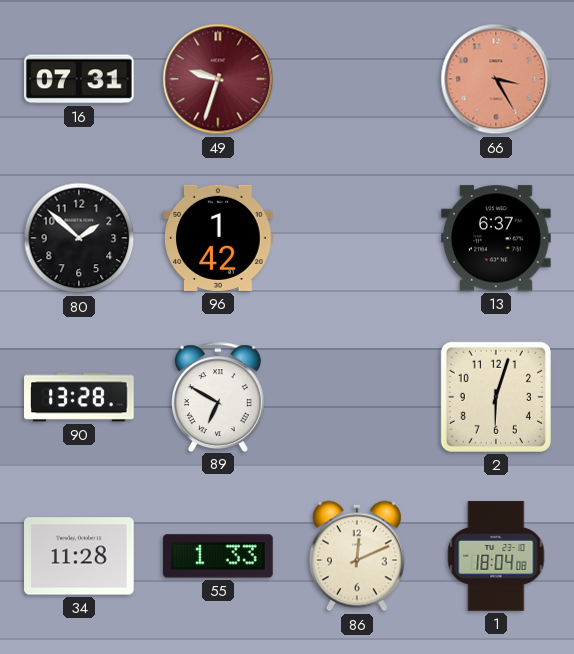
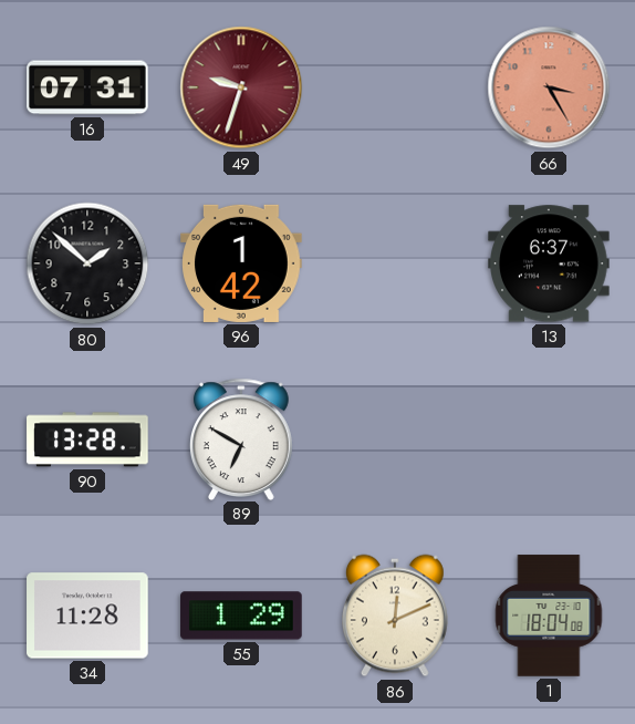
2: 6:03 -> none (496, 397)
55: 1:33 -> 1:29 (241, 616)
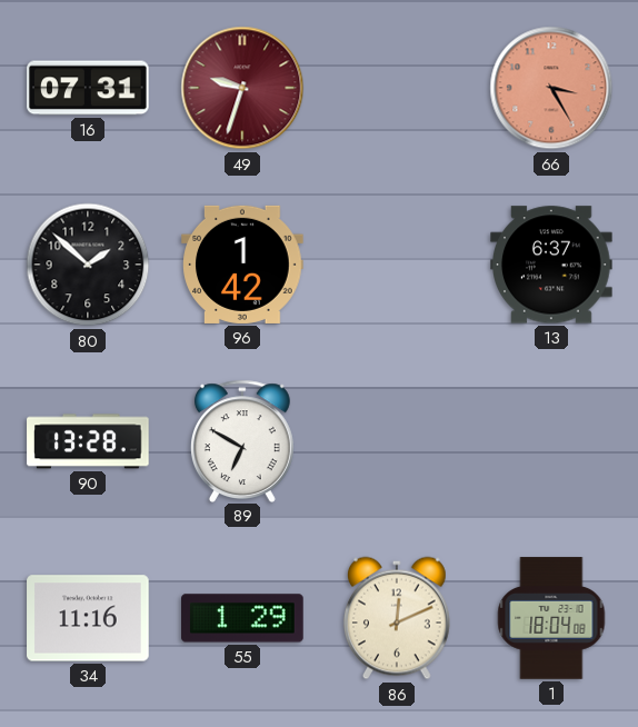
34: 11:28 -> 11:16 (88, 618)
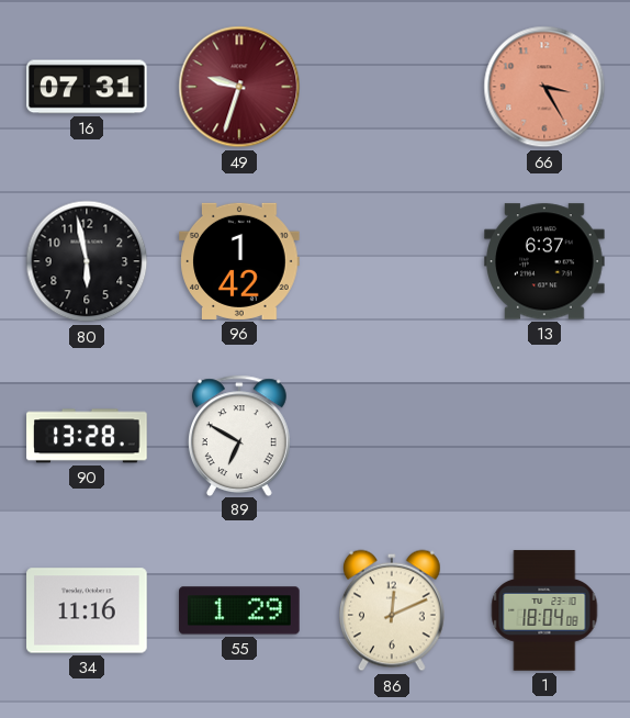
80: 1:52 -> 5:58 (87, 261)
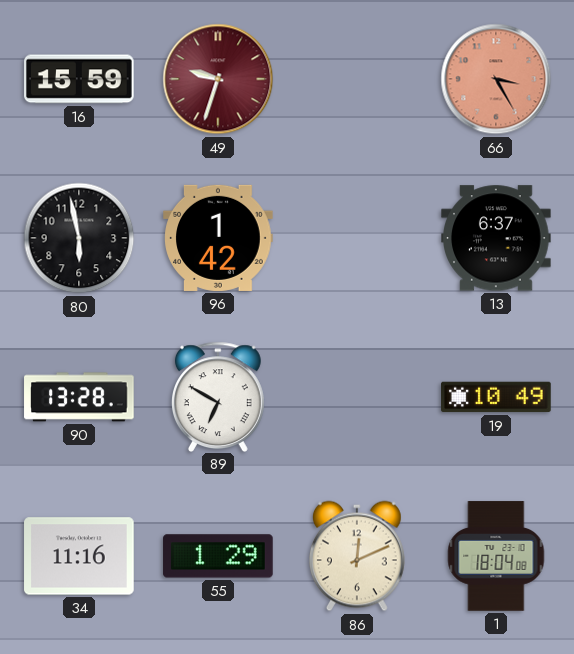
16: 07:31 -> 15:59 (79, 79)
19: none -> 10:49 (496, 397)
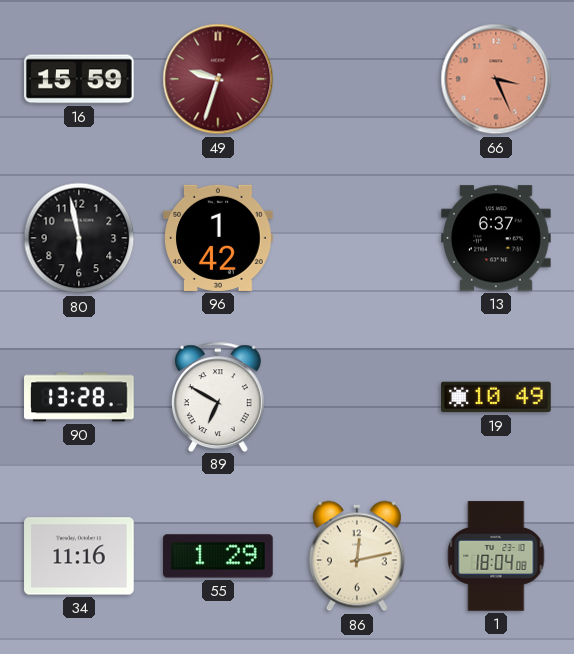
66: 3:25 -> 3:26 (496, 79)
86: 12:11 -> 12:13 (357, 556)
